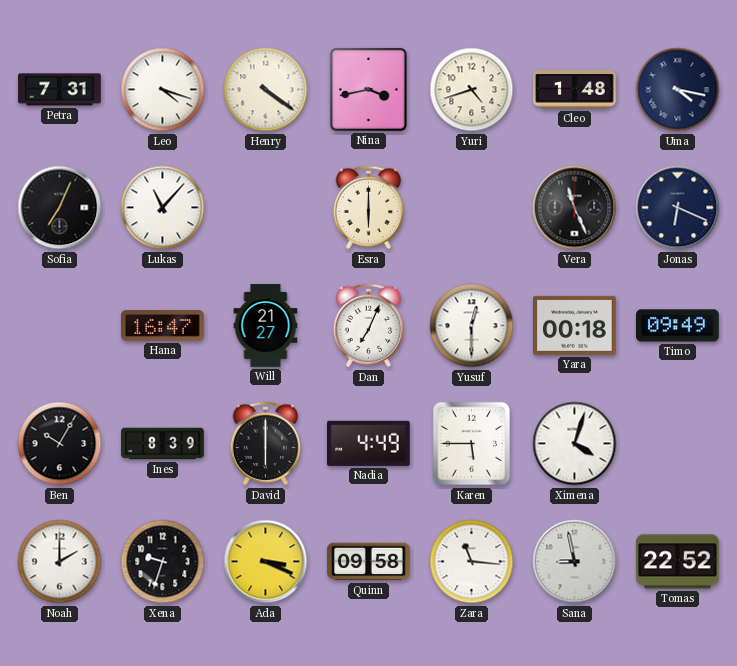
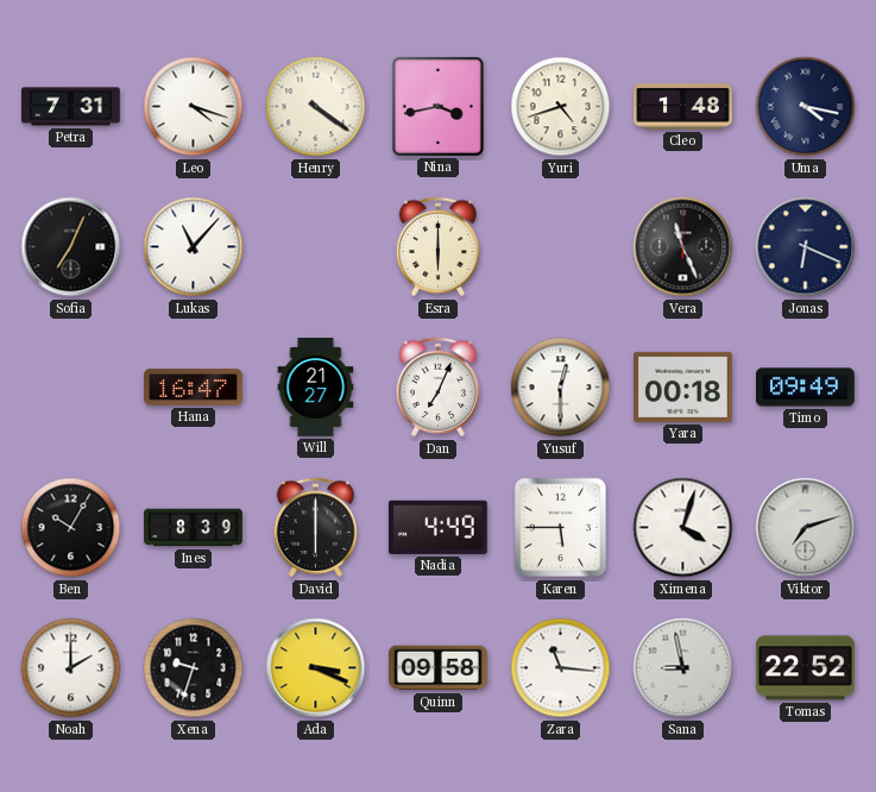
Viktor: none -> 7:12 (806, 528)
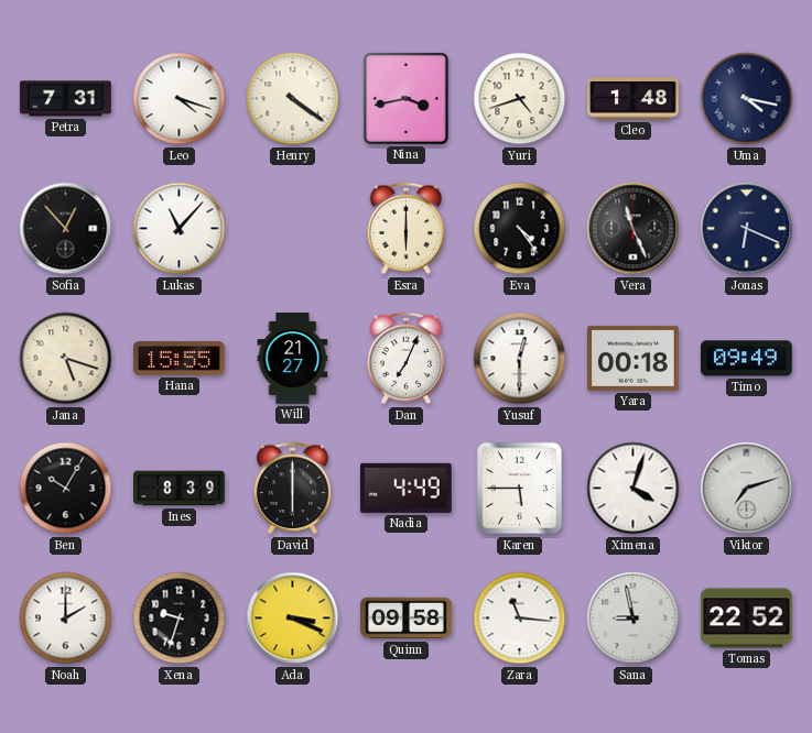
Sofia: 7:04 -> 12:53 (66, 229)
Eva: none -> 4:24 (520, 229)
Jana: none -> 5:18 (66, 359)
Hana: 16:47 -> 15:55 (180, 359)
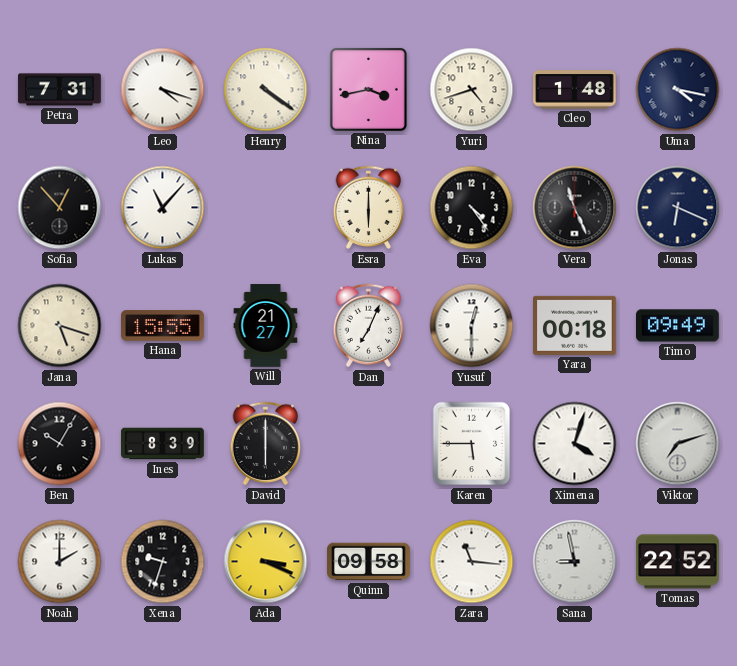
Nadia: 4:49 -> none (405, 488)
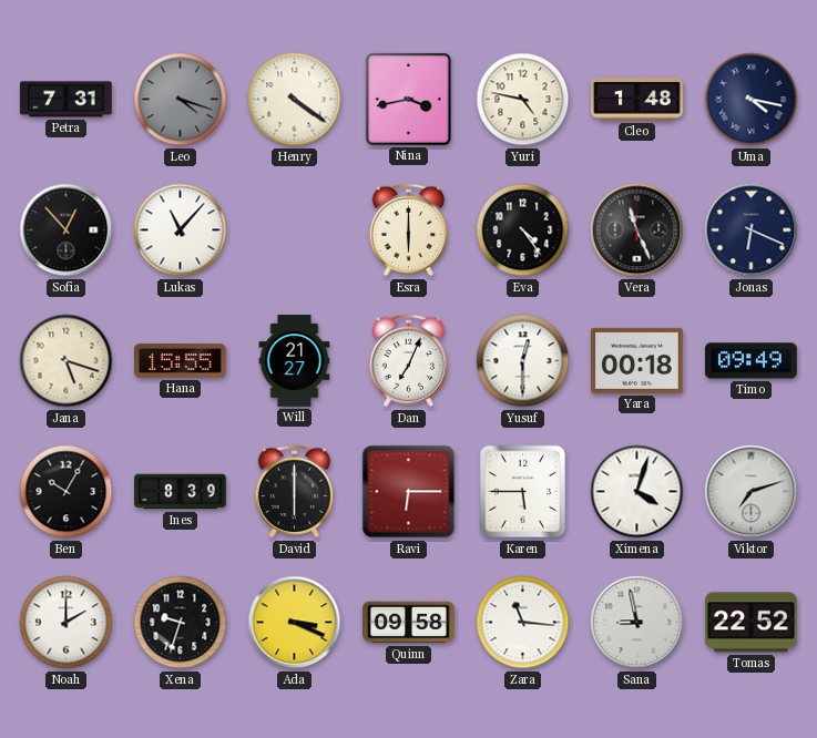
Leo dial: white -> grey (181, 100)
Yuri: 4:42 -> 4:47 (523, 100)
Ravi: none -> 6:15 (409, 492)
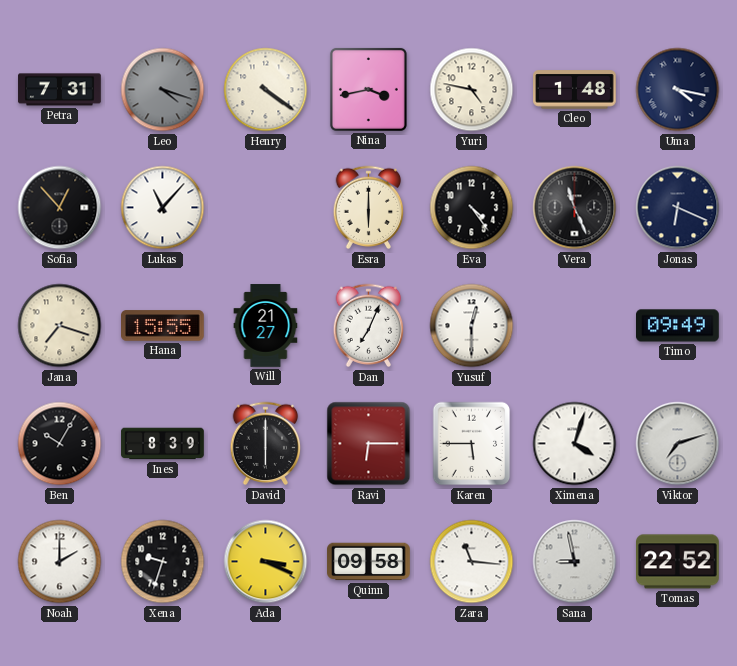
Jana: 5:18 -> 7:18 (60, 326)
Yara: 00:18 -> none (637, 360)
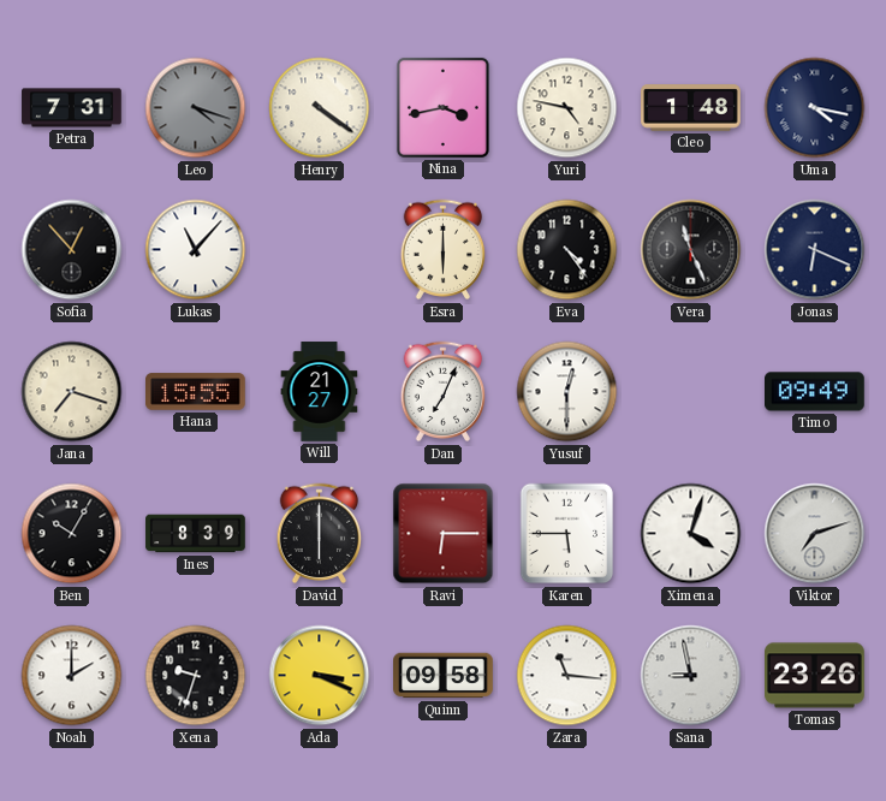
Tomas: 22:52 -> 23:26 (815, 676)
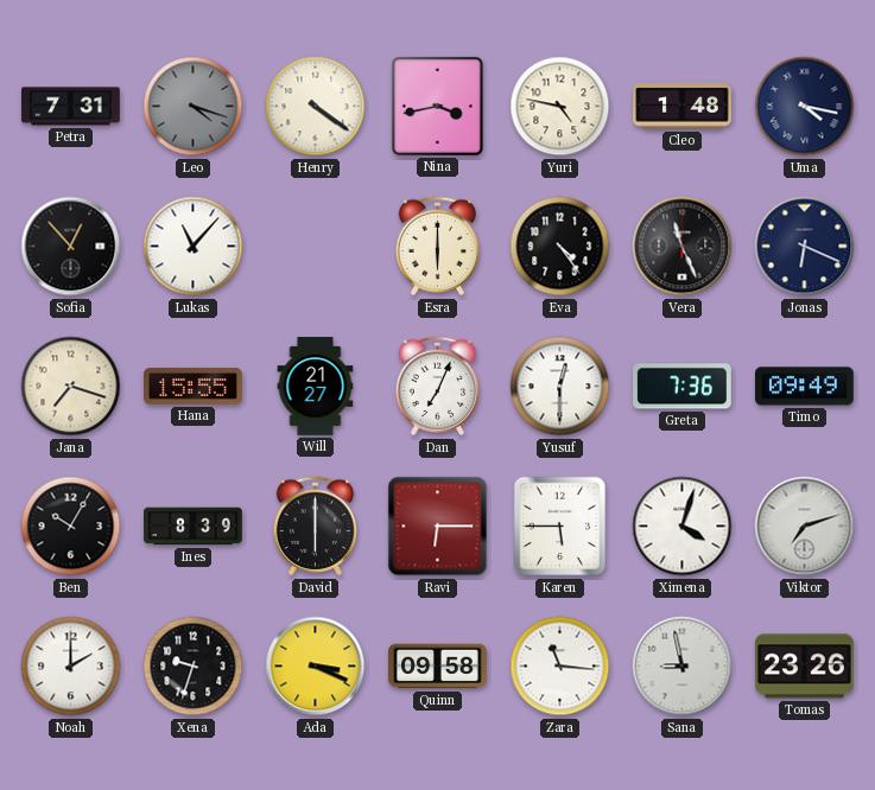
Greta: none -> 7:36 (683, 387)
